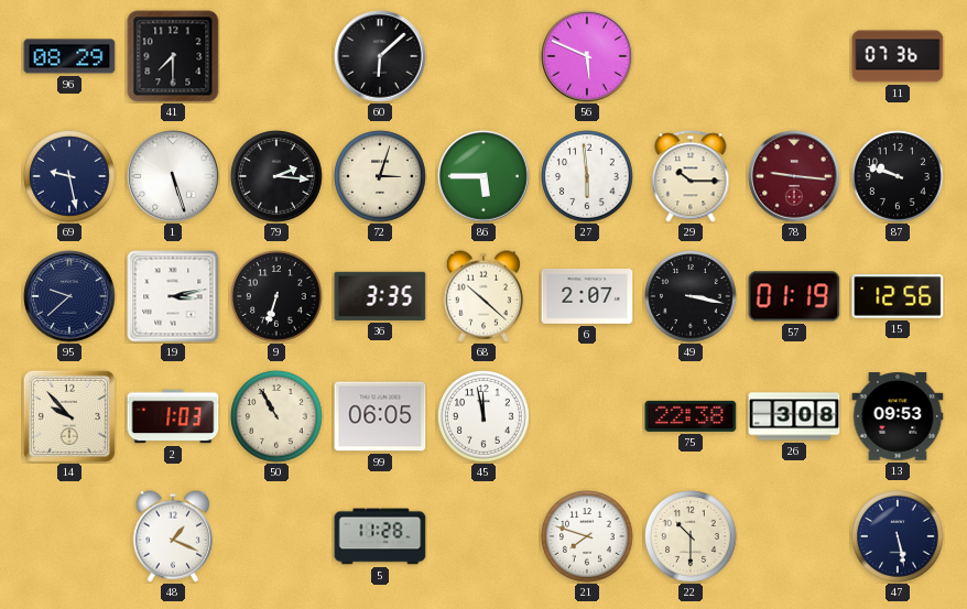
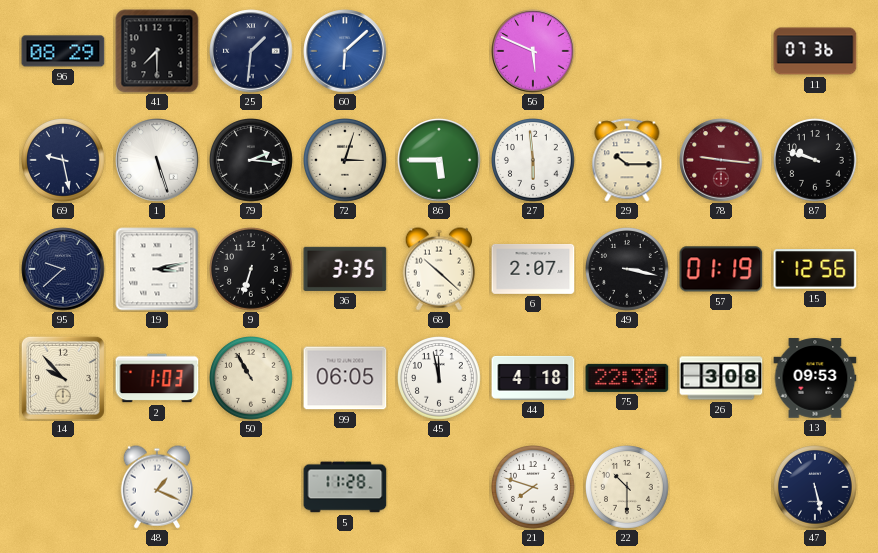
25: none -> 1:31 (251, 51)
60 dial: black -> blue (345, 51)
44: none -> 4:18 (533, 378)
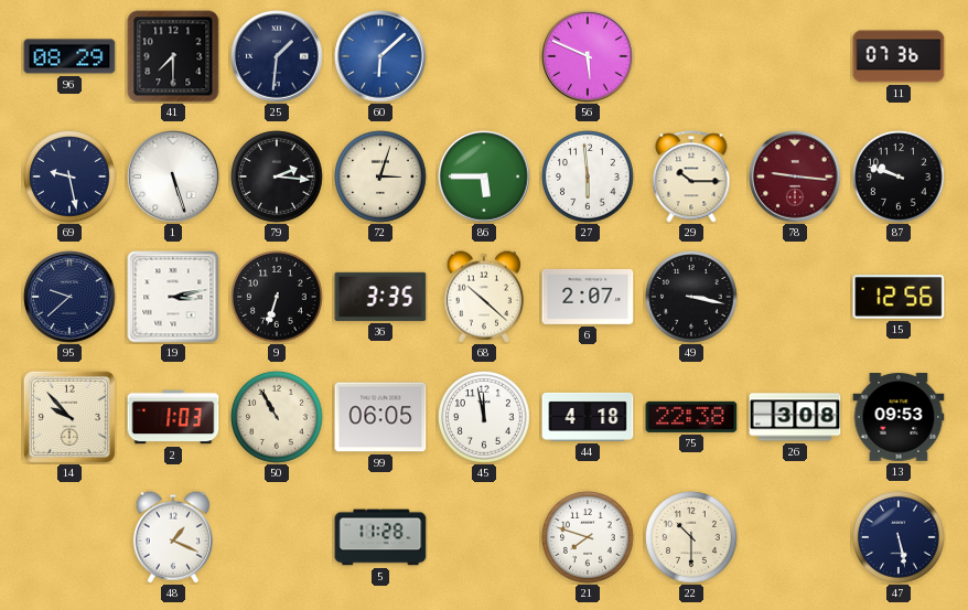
57: 01:19 -> none (721, 269)
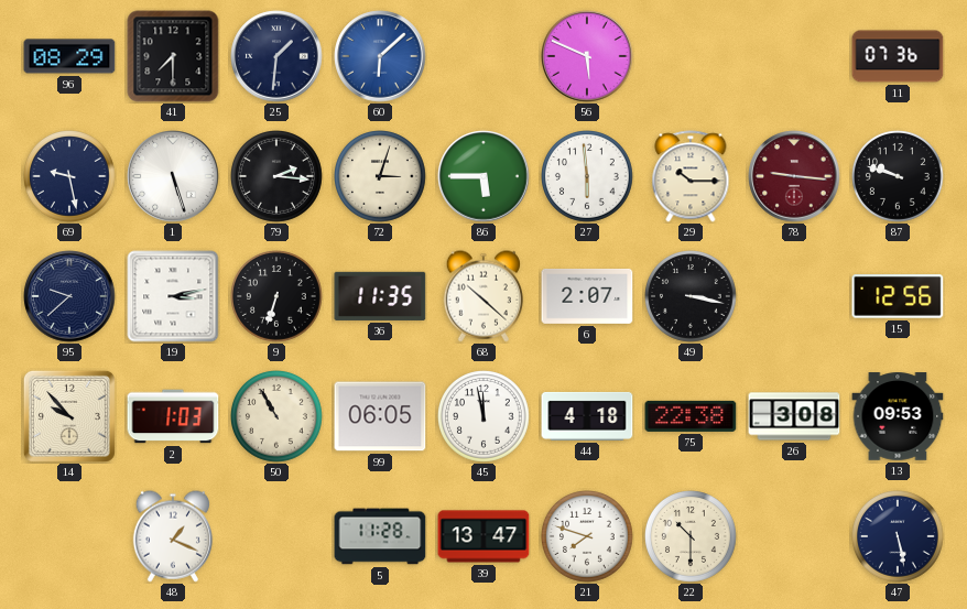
36: 3:35 -> 11:35 (380, 296)
39: none -> 13:47 (484, 536)
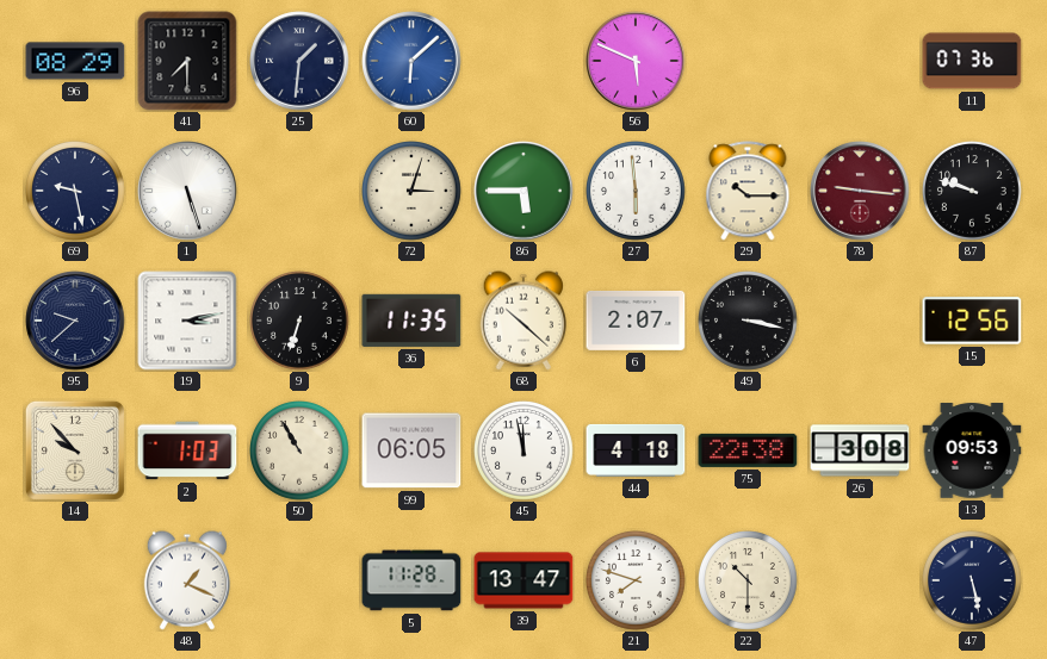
79: 2:16 -> none (278, 177)
